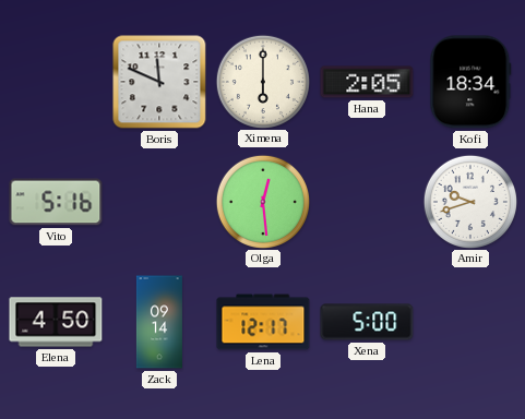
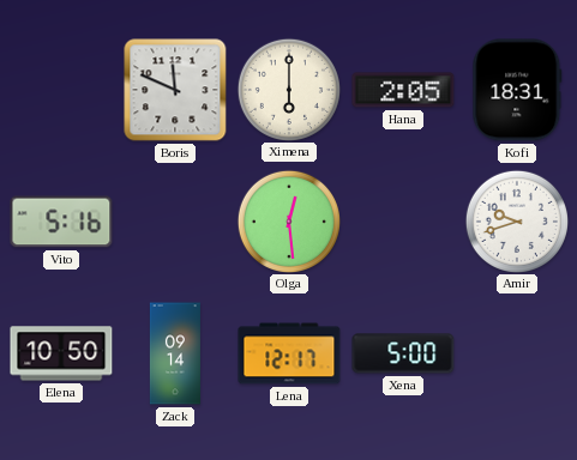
Kofi: 18:34 -> 18:31 (517, 90)
Elena: 4:50 -> 10:50 (61, 353)
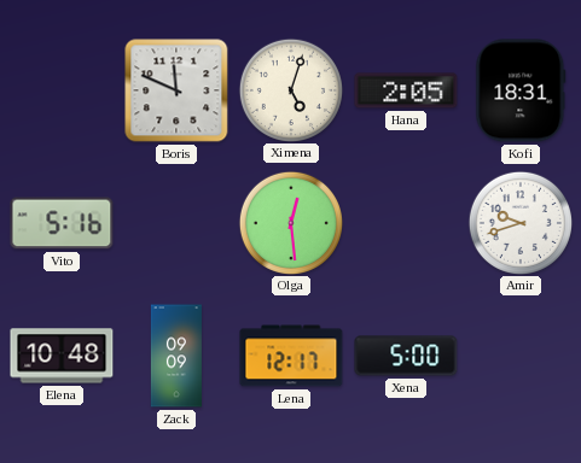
Ximena: 6:00 -> 5:03 (290, 89)
Elena: 10:50 -> 10:48 (62, 356)
Zack: 09:14 -> 09:09 (176, 356)
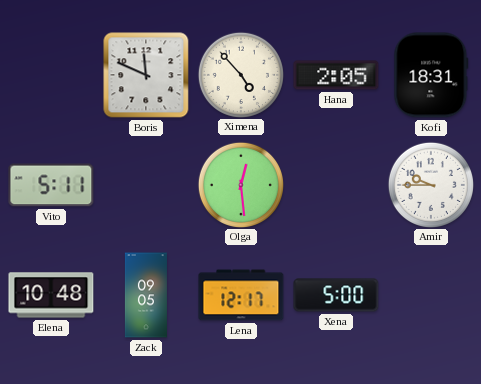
Ximena: 5:03 -> 4:53 (240, 74)
Vito: 5:16 -> 5:11 (51, 185)
Amir: 9:42 -> 9:45 (430, 184)
Zack: 09:09 -> 09:05 (146, 295)
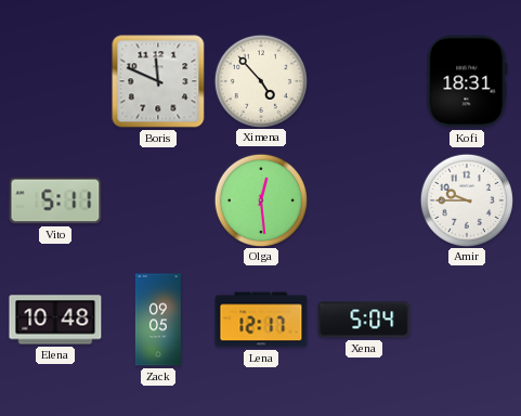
Hana: 2:05 -> none (336, 75)
Xena: 5:00 -> 5:04 (364, 320)
